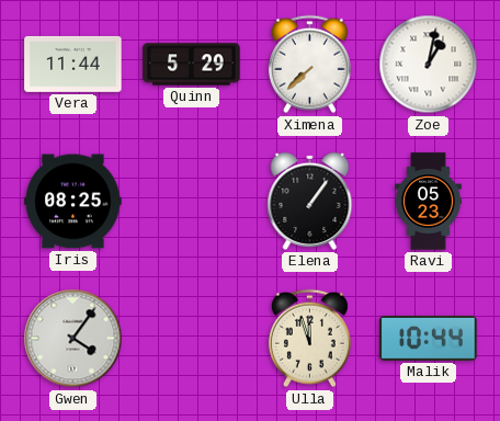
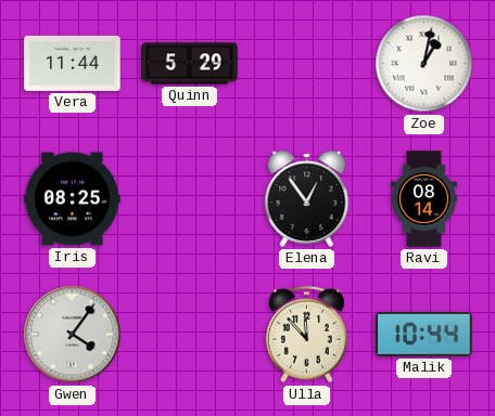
Ximena: 7:38 -> none (309, 65)
Elena: 1:06 -> 12:54 (307, 198)
Ravi: 05:23 -> 08:14 (423, 199)
Ulla: 11:57 -> 11:53 (306, 335)
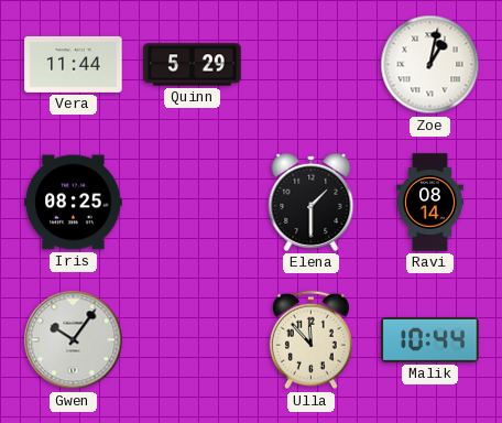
Elena: 12:54 -> 1:30 (312, 202)
Gwen: 4:06 -> 10:06 (74, 340)
